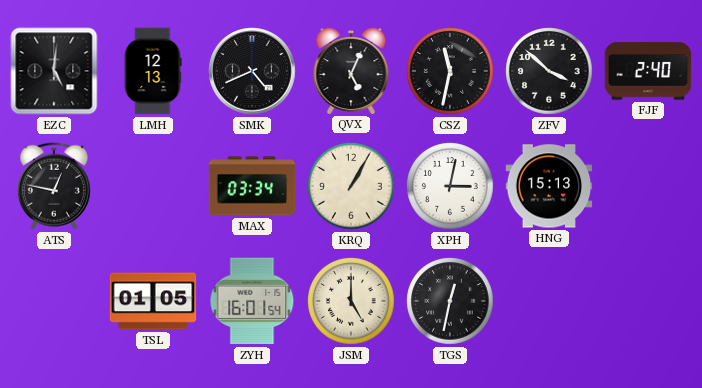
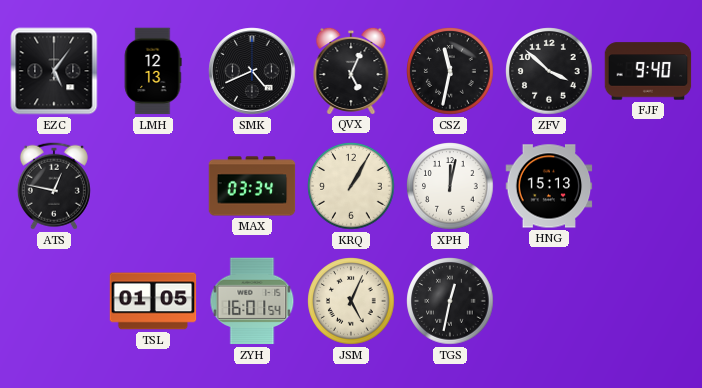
EZC: 5:01 -> 5:06 (54, 71)
FJF: 2:40 -> 9:40 (648, 71)
XPH: 3:02 -> 12:02 (450, 186)
JSM: 5:00 -> 5:04 (351, 301)
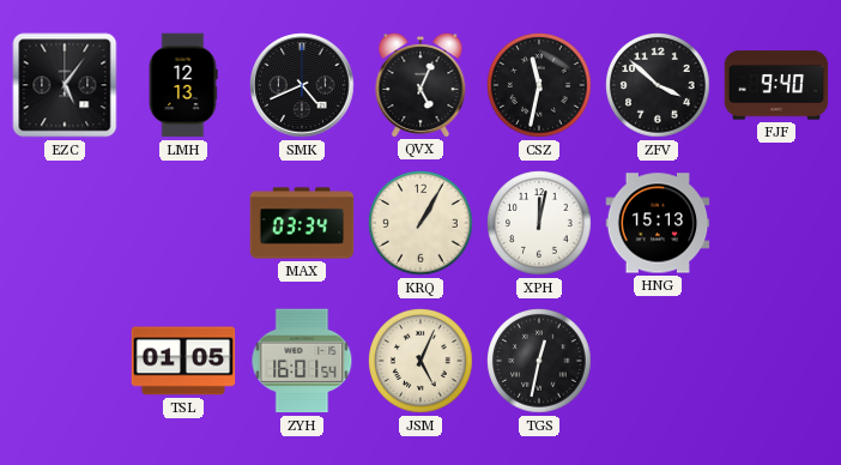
ATS: 12:47 -> none (54, 186)
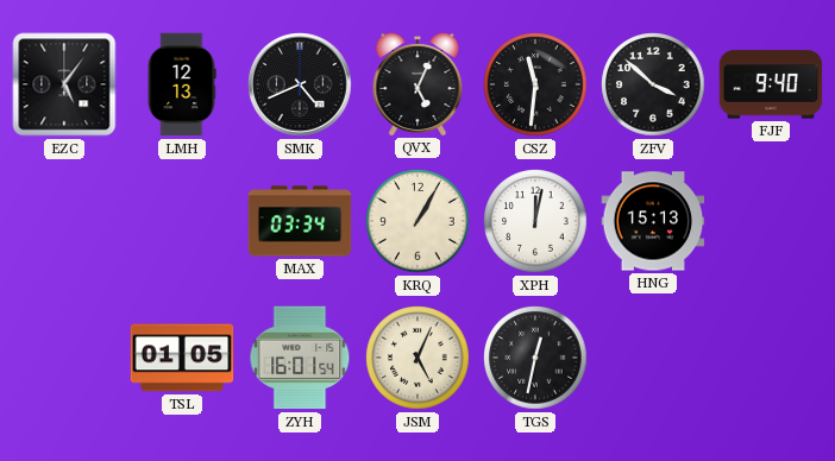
CSZ: 11:32 -> 11:31 (535, 84)
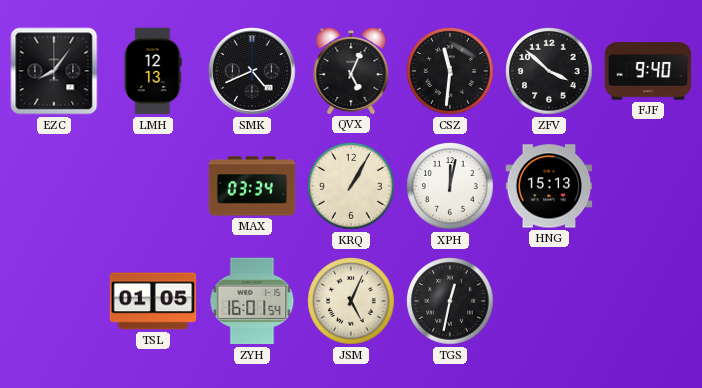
EZC: 5:06 -> 8:06 (54, 71)
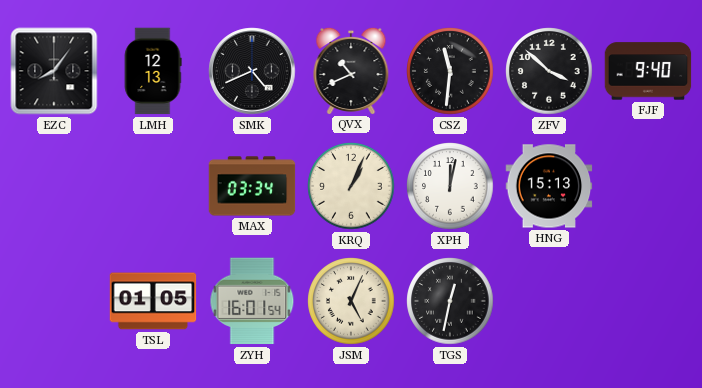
QVX: 5:04 -> 10:41 (351, 70)
KRQ: 1:05 -> 1:04 (351, 186)
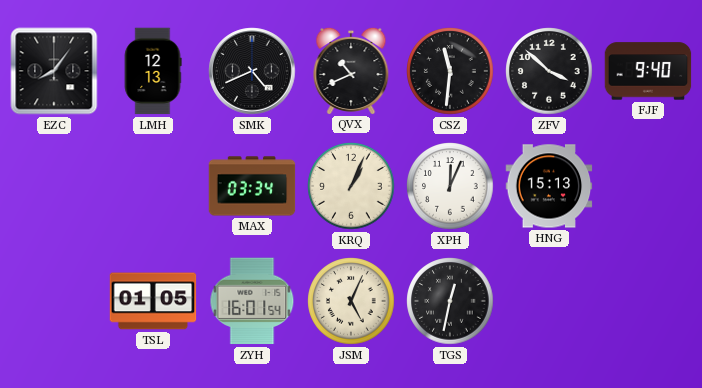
XPH: 12:02 -> 12:04 (450, 186)
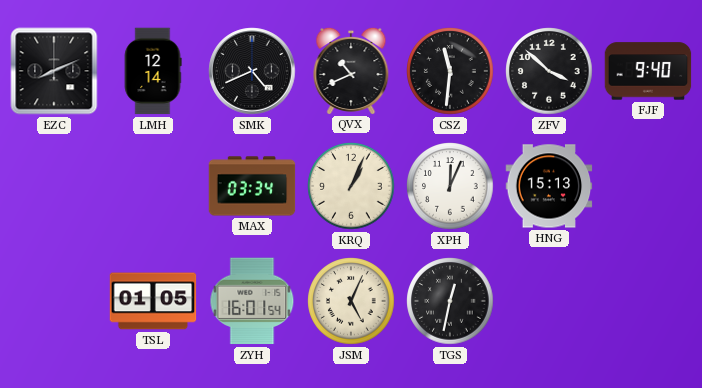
EZC: 8:06 -> 8:11 (54, 71)
LMH: 12:13 -> 12:14 (153, 71)
